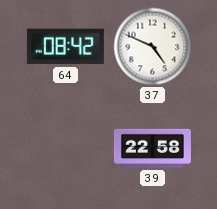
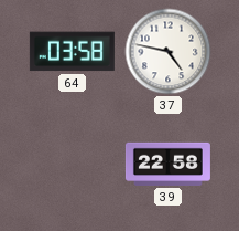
64: 08:42 -> 03:58 (72, 52)
37: 4:49 -> 4:47 (169, 52)
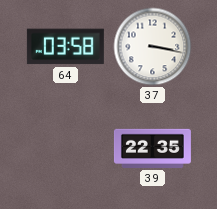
37: 4:47 -> 3:17 (153, 47)
39: 22:58 -> 22:35 (152, 148)
